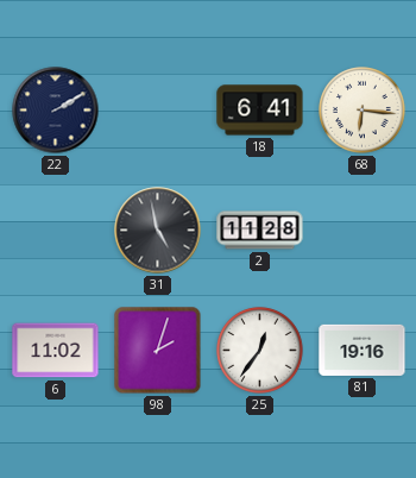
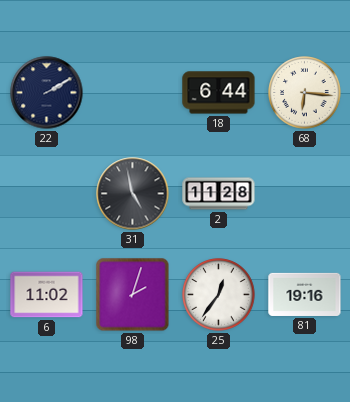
18: 6:41 -> 6:44 (219, 93)
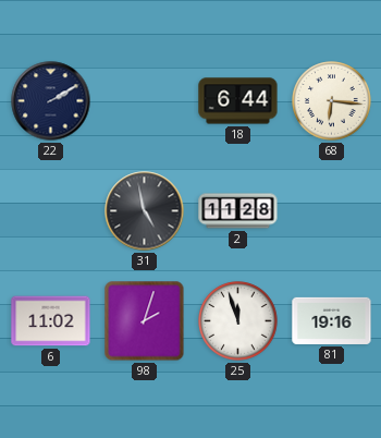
25: 12:36 -> 11:57 (238, 321)
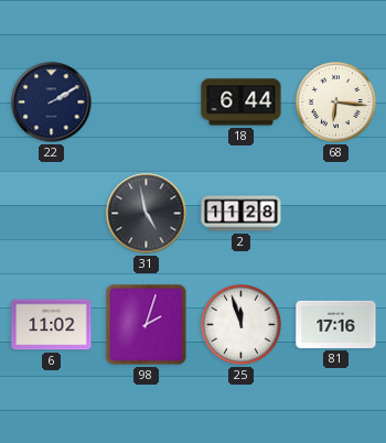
81: 19:16 -> 17:16 (336, 324)
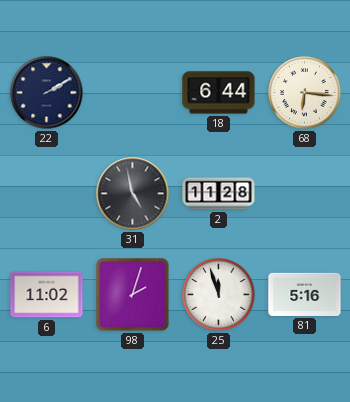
81: 17:16 -> 5:16 (305, 294)
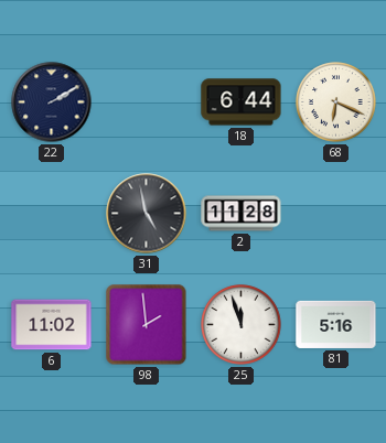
68: 6:16 -> 6:19 (336, 102)
98: 2:03 -> 1:59 (147, 325)
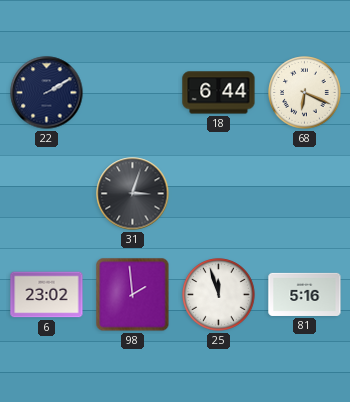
31: 4:58 -> 3:03 (133, 194)
2: 11:28 -> none (242, 214)
6: 11:02 -> 23:02 (47, 295)
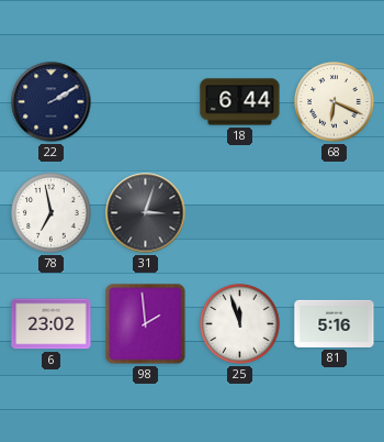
78: none -> 6:58 (52, 213)
